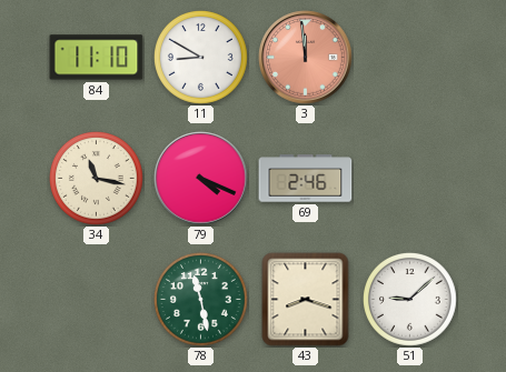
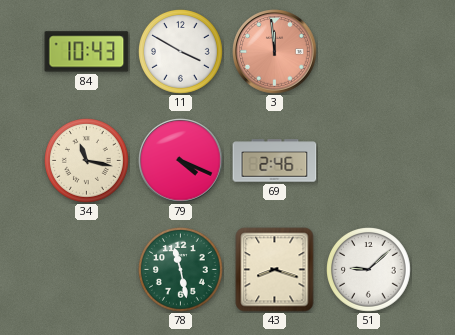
84: 11:10 -> 10:43 (87, 52)
11: 8:50 -> 3:50 (181, 52)
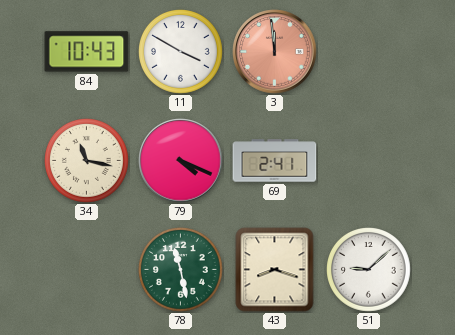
69: 2:46 -> 2:41 (275, 161)
